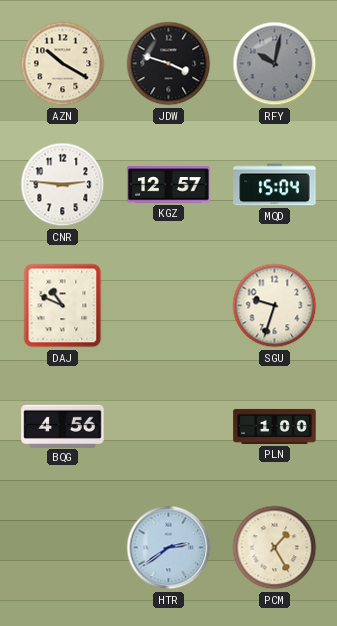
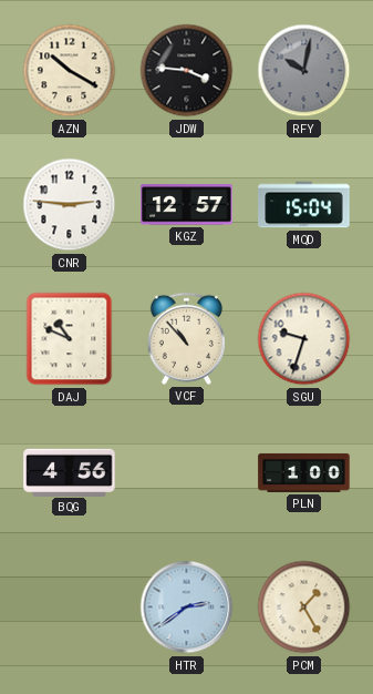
JDW: 3:48 -> 3:46 (187, 71)
VCF: none -> 10:53 (186, 338)
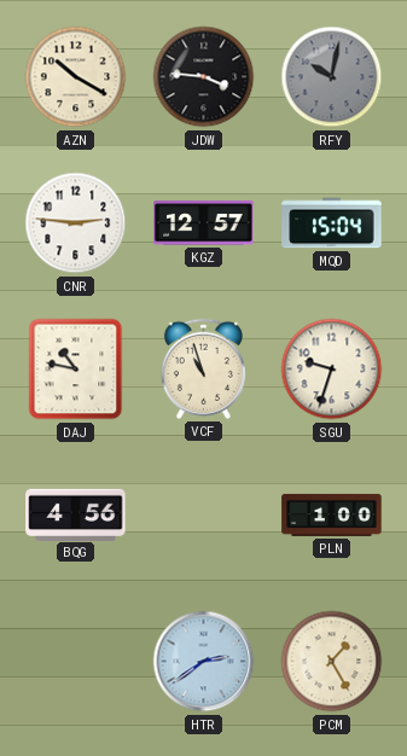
DAJ: 10:49 -> 10:47 (76, 370)
VCF: 10:53 -> 10:57 (203, 368)
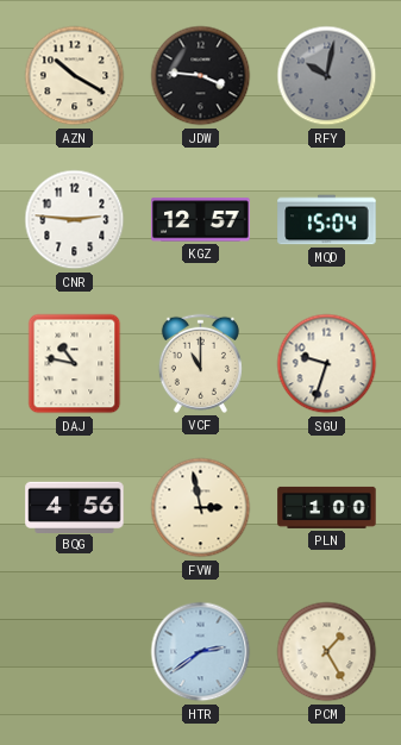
VCF: 10:57 -> 11:00 (200, 363)
FVW: none -> 2:58 (201, 508)
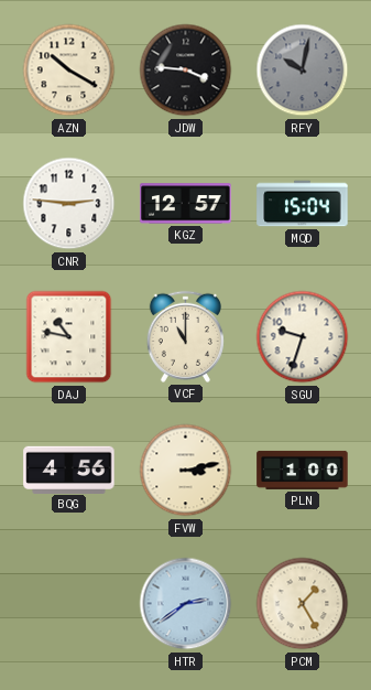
FVW: 2:58 -> 3:13 (186, 471)
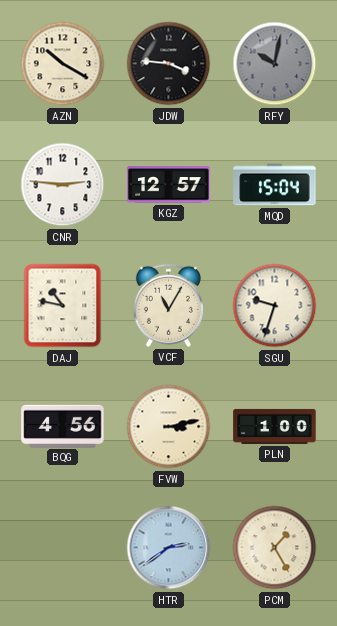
VCF: 11:00 -> 11:05 (168, 305)
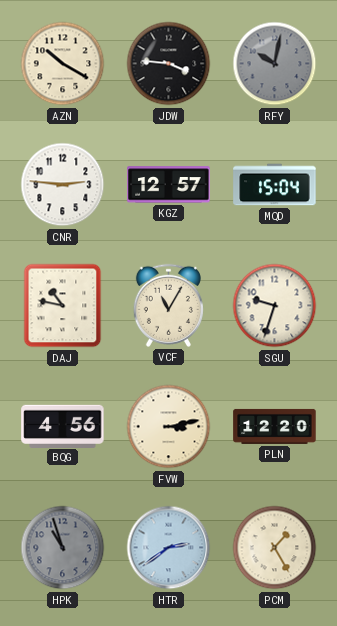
PLN: 1:00 -> 12:20 (275, 426)
HPK: none -> 10:57 (63, 548)
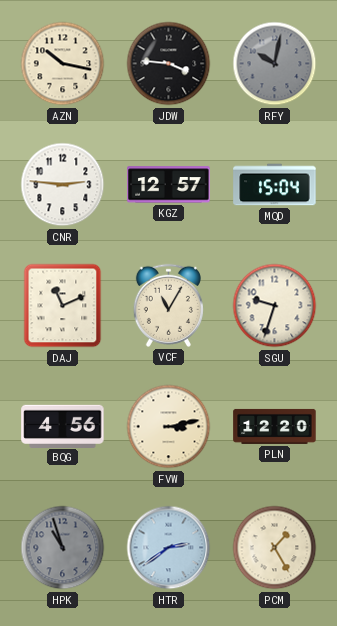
AZN: 10:20 -> 10:17 (63, 64)
DAJ: 10:47 -> 11:11 (63, 306)
